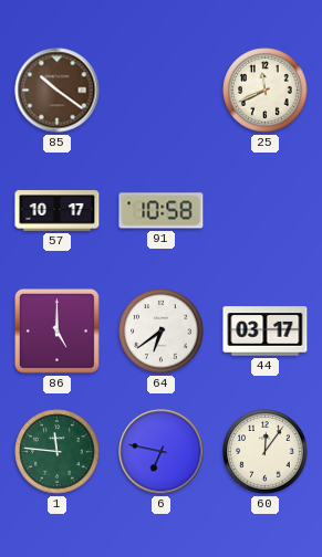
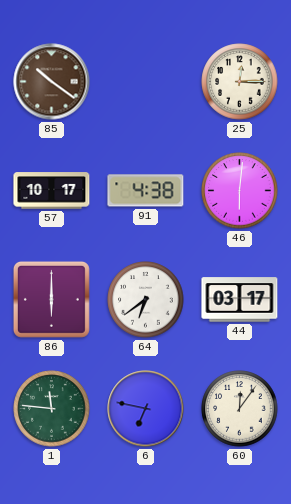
25: 11:41 -> 12:15 (240, 82)
91: 10:58 -> 4:38 (146, 191)
46: none -> 6:01 (240, 191)
86: 5:00 -> 6:00 (51, 299)
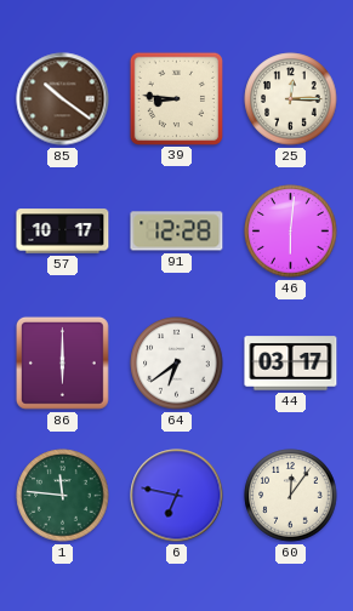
39: none -> 8:46 (176, 98)
91: 4:38 -> 12:28 (177, 232)
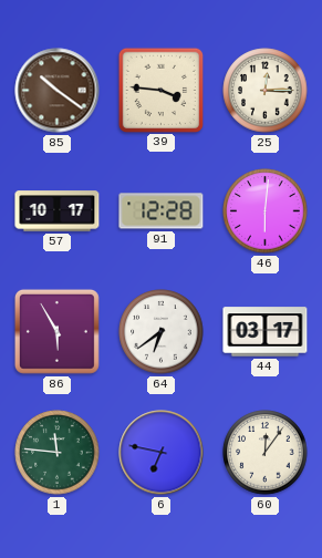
39: 8:46 -> 3:46 (160, 90)
86: 6:00 -> 5:55 (56, 331)
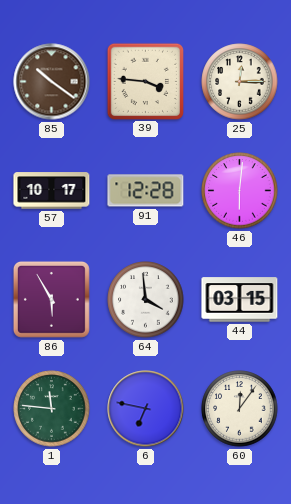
64: 6:39 -> 3:59 (146, 300)
44: 03:17 -> 03:15 (240, 300)
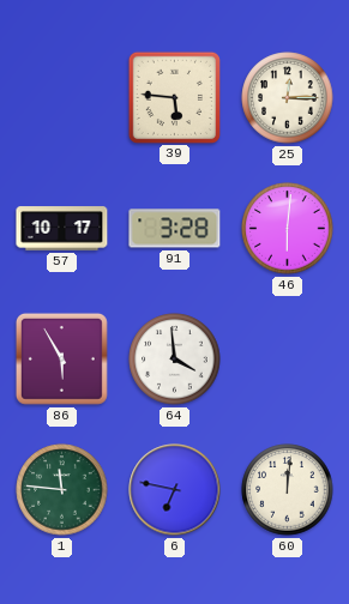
85: 10:21 -> none (52, 82)
39: 3:46 -> 5:46 (174, 97)
91: 12:28 -> 3:28 (175, 229)
44: 03:15 -> none (240, 300)
60: 12:06 -> 12:01 (288, 490)
